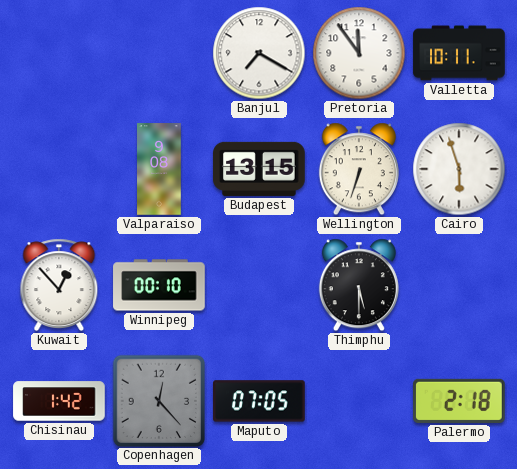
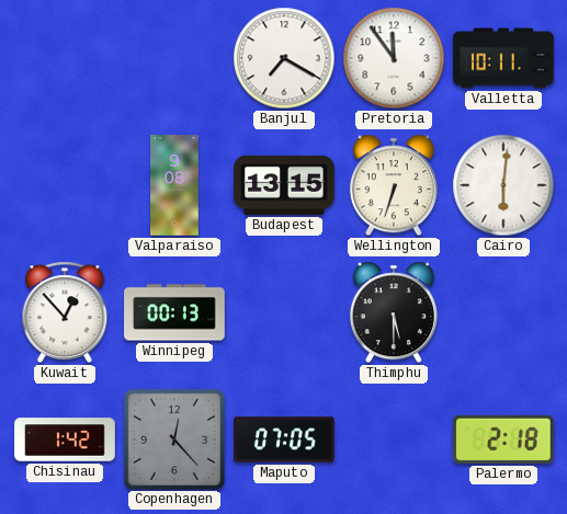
Cairo: 5:57 -> 6:01 (503, 185)
Winnipeg: 00:10 -> 00:13 (174, 312)
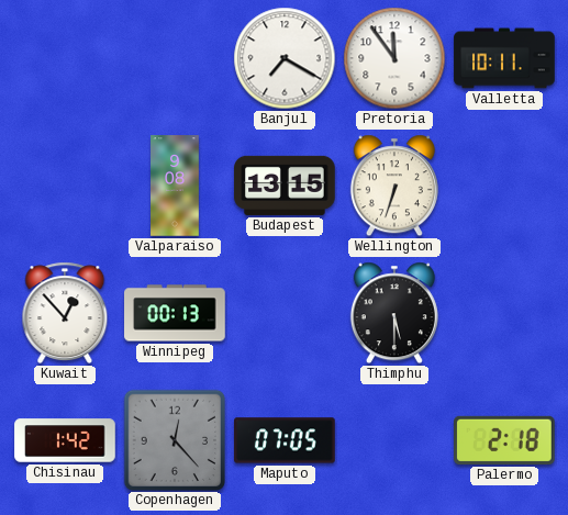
Cairo: 6:01 -> none (503, 185)
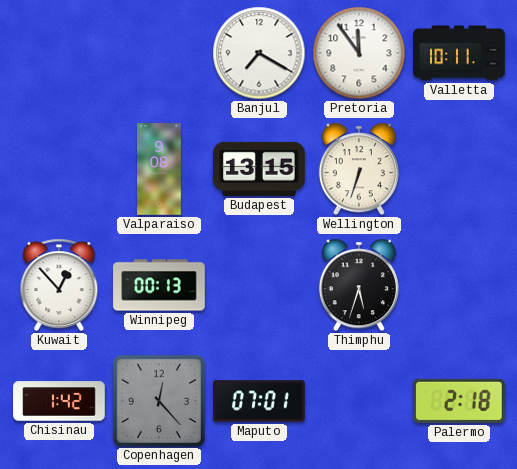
Thimphu: 5:30 -> 5:33 (359, 285)
Maputo: 07:05 -> 07:01 (259, 401)
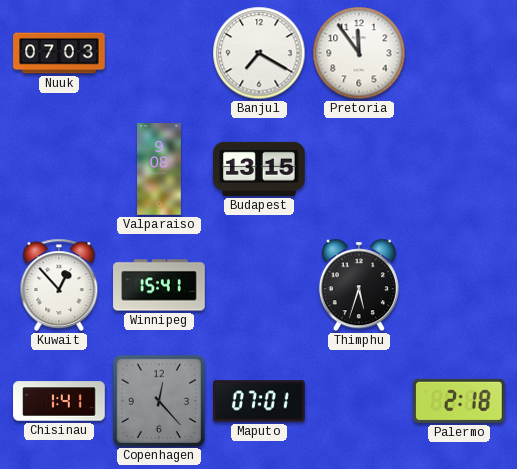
Nuuk: none -> 07:03 (59, 53)
Valletta: 10:11 -> none (459, 53)
Wellington: 6:33 -> none (359, 169)
Winnipeg: 00:13 -> 15:41 (159, 285)
Chisinau: 1:42 -> 1:41 (59, 401)
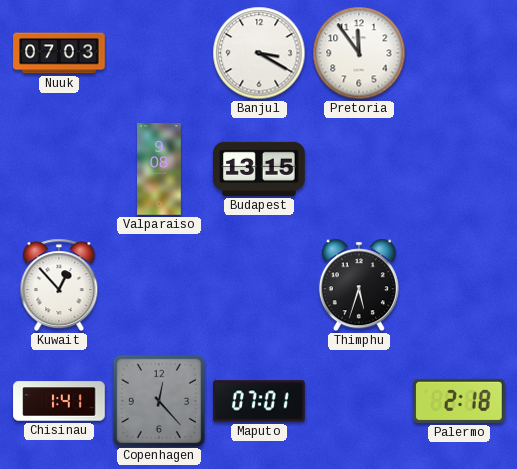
Banjul: 7:20 -> 3:20 (259, 53)
Winnipeg: 15:41 -> none (159, 285)
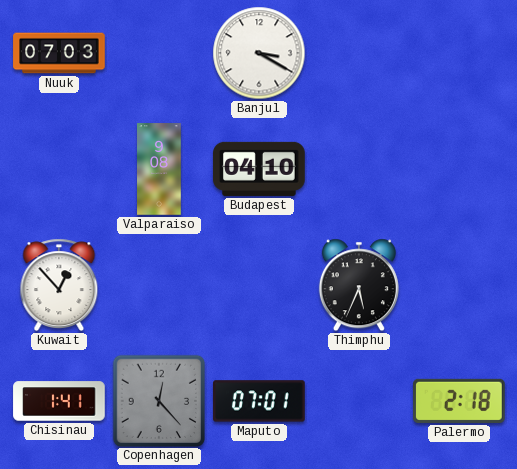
Pretoria: 11:54 -> none (359, 53)
Budapest: 13:15 -> 04:10 (259, 169)
Thimphu: 5:33 -> 5:34 (359, 285)
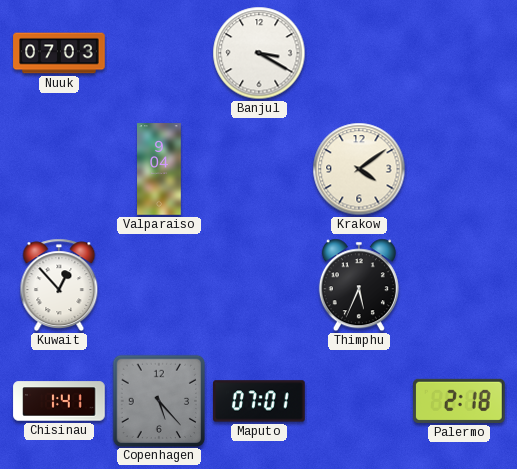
Valparaiso: 9:08 -> 9:04 (159, 169)
Budapest: 04:10 -> none (259, 169)
Krakow: none -> 4:09 (359, 169)
Copenhagen: 12:23 -> 5:23 (158, 400)
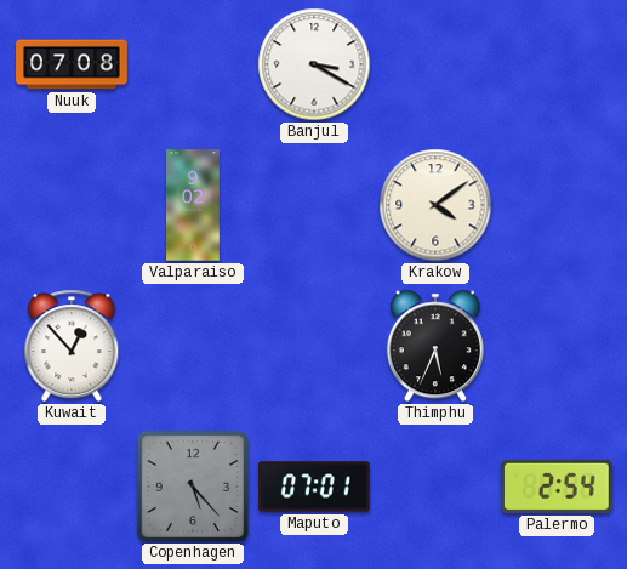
Nuuk: 07:03 -> 07:08 (72, 64)
Valparaiso: 9:04 -> 9:02 (193, 205)
Chisinau: 1:41 -> none (59, 401)
Palermo: 2:18 -> 2:54 (558, 487)
